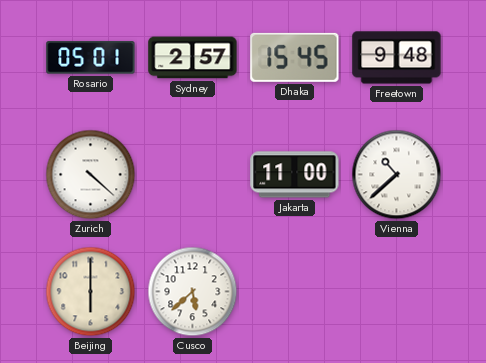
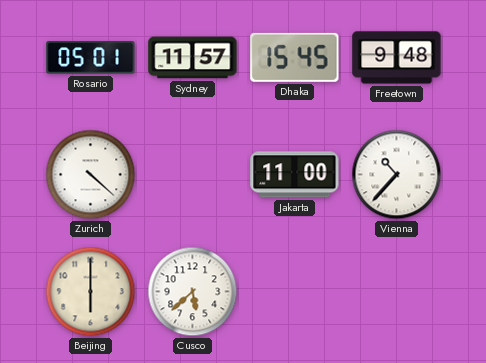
Sydney: 2:57 -> 11:57 (193, 58)
Vienna: 10:38 -> 10:37 (397, 175)
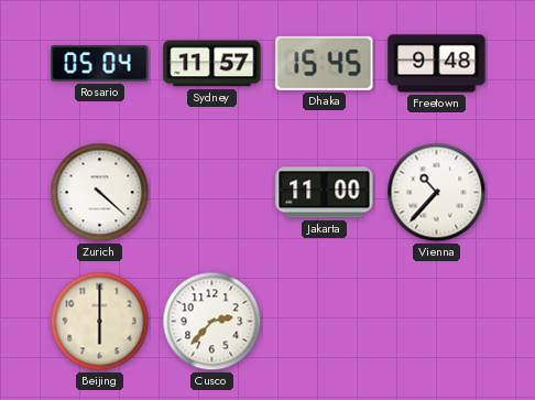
Rosario: 05:01 -> 05:04 (100, 64)
Cusco: 5:38 -> 2:37 (212, 322)
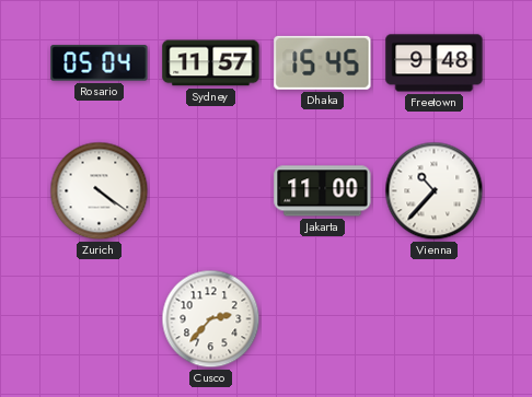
Zurich: 4:22 -> 4:21 (100, 191)
Beijing: 6:00 -> none (100, 322)
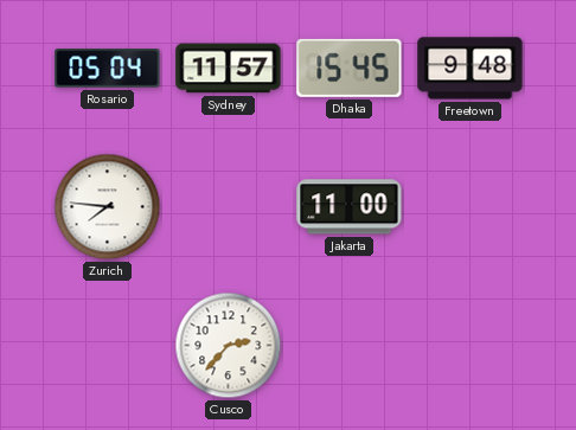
Zurich: 4:21 -> 7:46 (108, 207)
Vienna: 10:37 -> none (435, 191)
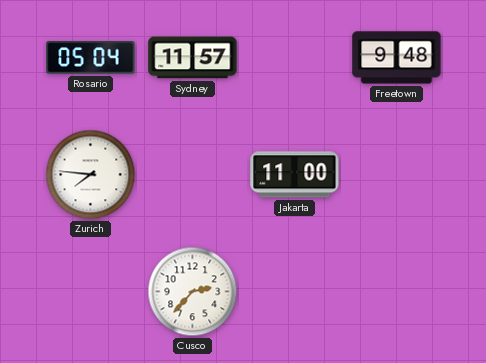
Dhaka: 15:45 -> none (350, 68)
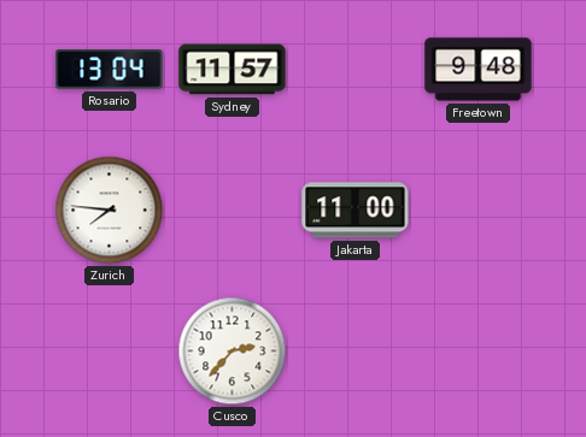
Rosario: 05:04 -> 13:04 (110, 70)
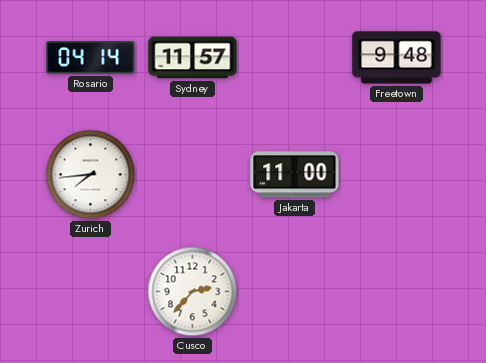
Rosario: 13:04 -> 04:14 (91, 58)
Zurich: 7:46 -> 7:44 (91, 175)
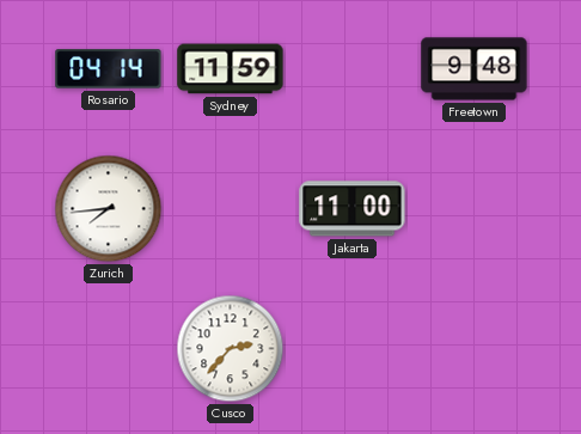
Sydney: 11:57 -> 11:59 (231, 69)
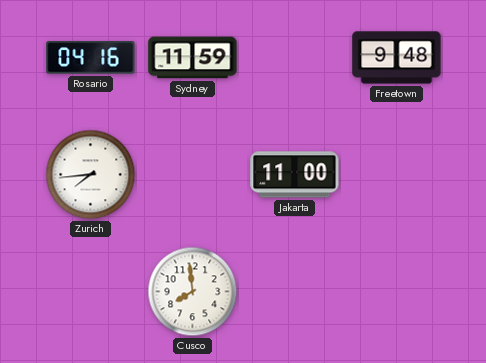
Rosario: 04:14 -> 04:16 (91, 58)
Cusco: 2:37 -> 7:59 (193, 292)
